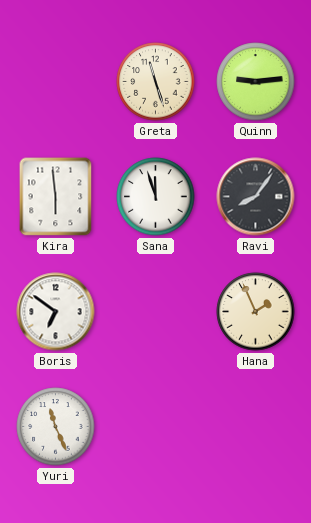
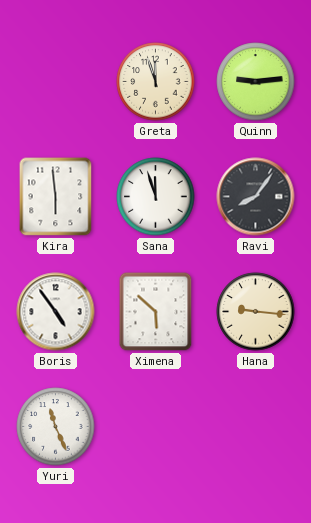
Greta: 11:27 -> 11:57 (156, 82)
Boris: 6:51 -> 4:54 (56, 312)
Ximena: none -> 5:52 (156, 312)
Hana: 1:56 -> 9:16 (256, 312)
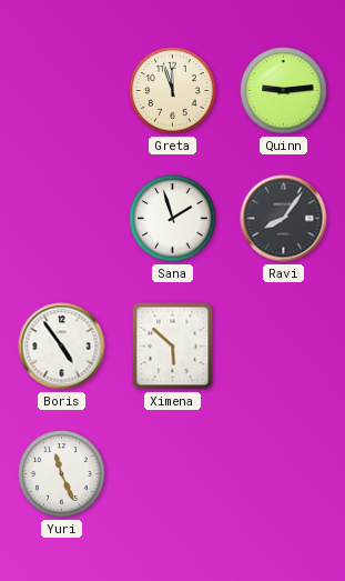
Kira: 5:59 -> none (56, 197)
Sana: 11:57 -> 1:57 (173, 219)
Hana: 9:16 -> none (256, 312)
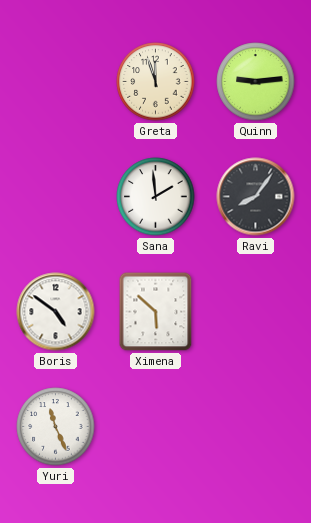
Sana: 1:57 -> 1:59 (156, 197)
Boris: 4:54 -> 4:51 (56, 312)
